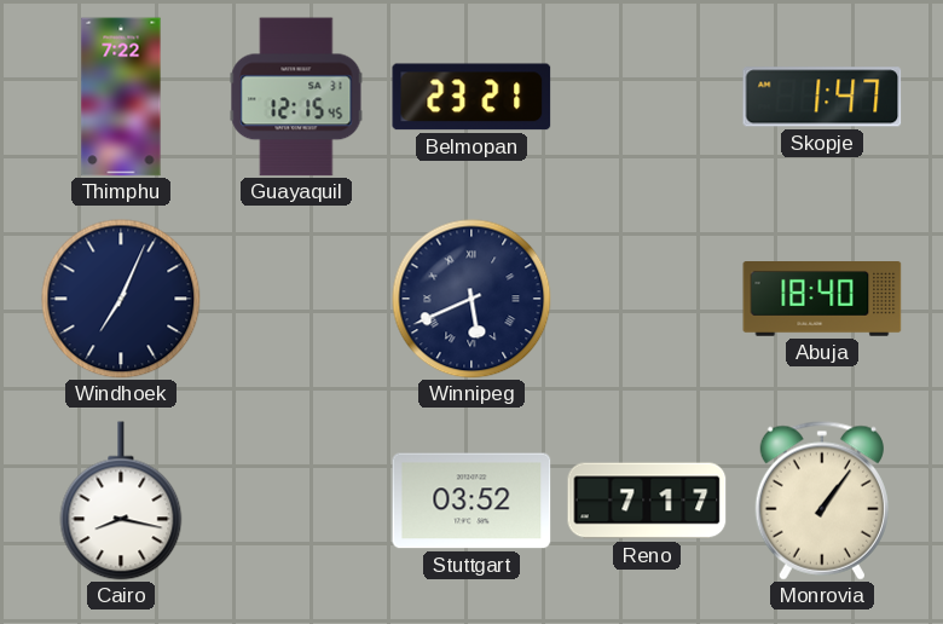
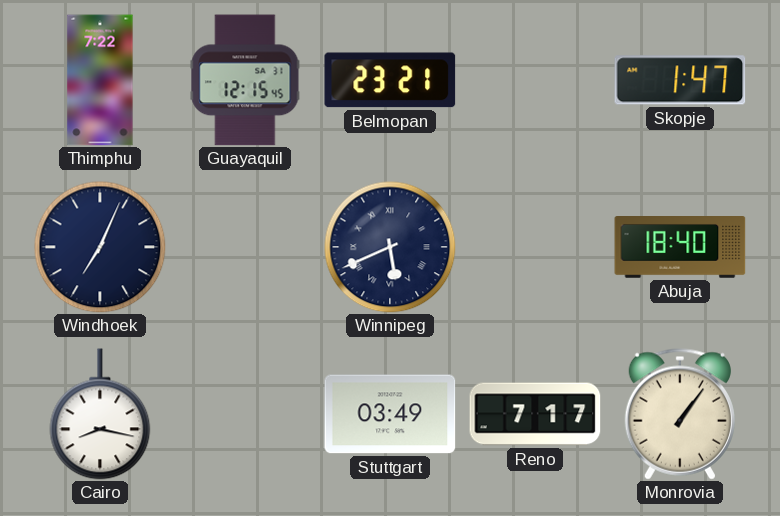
Stuttgart: 03:52 -> 03:49 (390, 414)
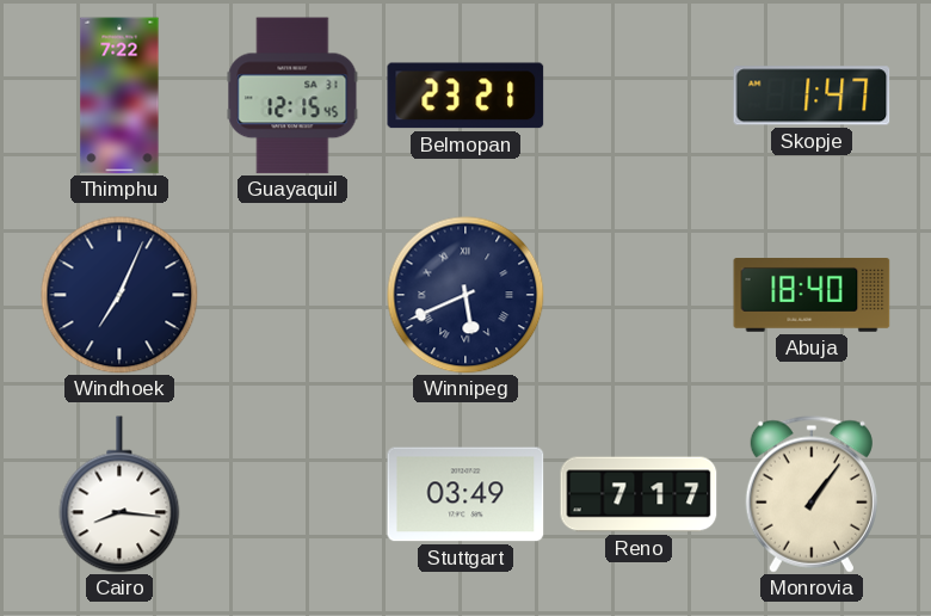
Cairo: 8:17 -> 8:16 (119, 494)
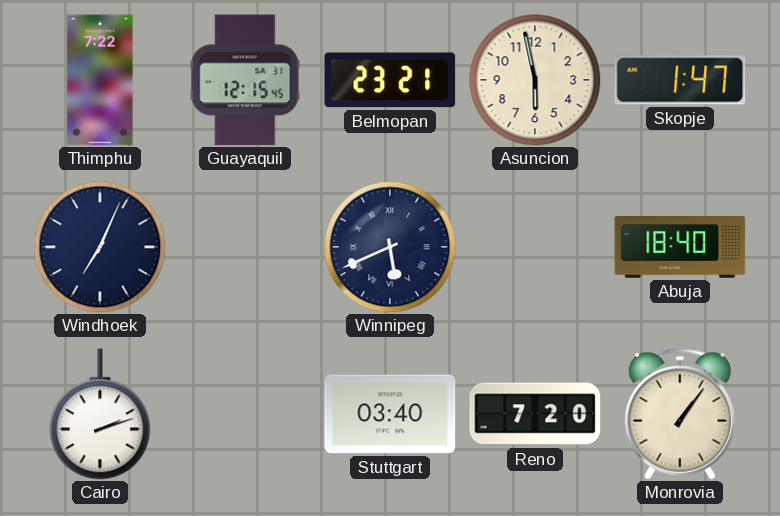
Asuncion: none -> 5:58 (535, 80)
Cairo: 8:16 -> 2:12 (100, 414)
Stuttgart: 03:49 -> 03:40 (390, 414)
Reno: 7:17 -> 7:20 (535, 414)
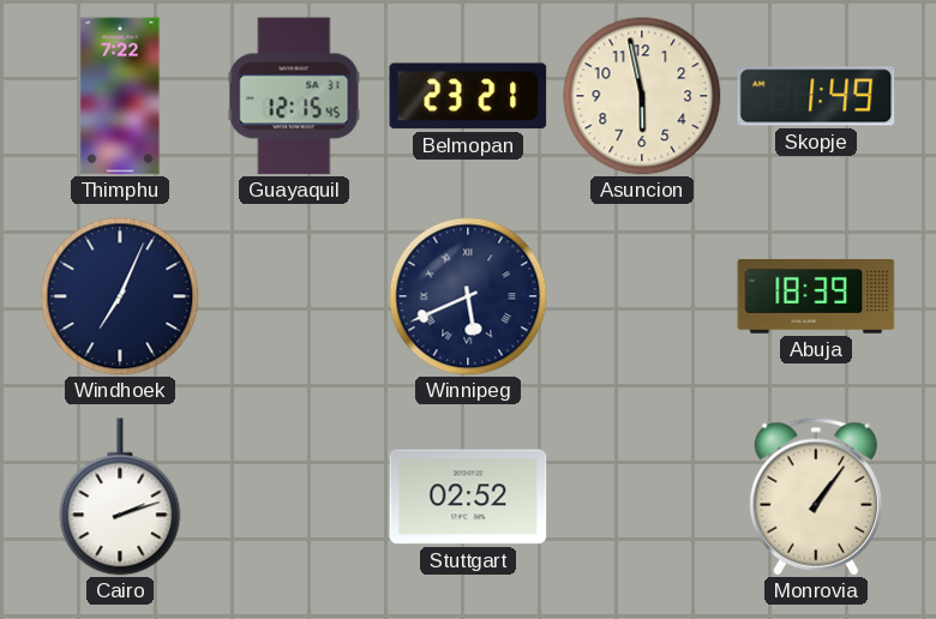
Skopje: 1:47 -> 1:49 (816, 96)
Abuja: 18:40 -> 18:39 (816, 298)
Stuttgart: 03:40 -> 02:52 (468, 497)
Reno: 7:20 -> none (535, 414)
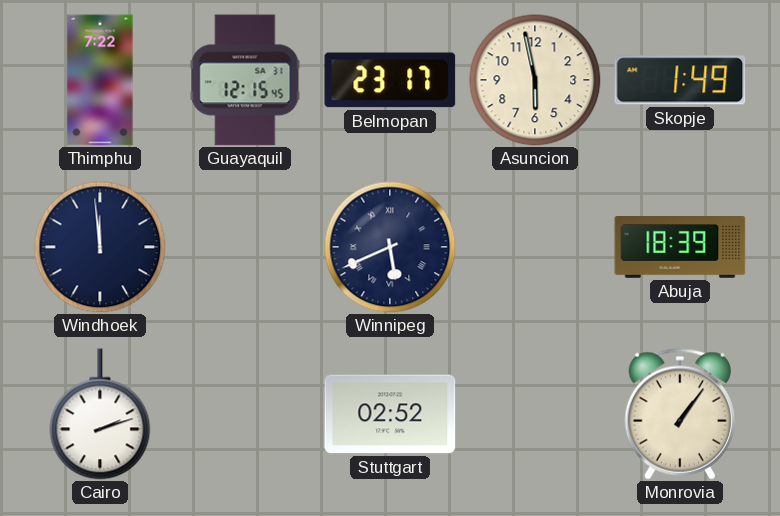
Belmopan: 23:21 -> 23:17 (390, 80)
Windhoek: 7:04 -> 11:59 (100, 247)
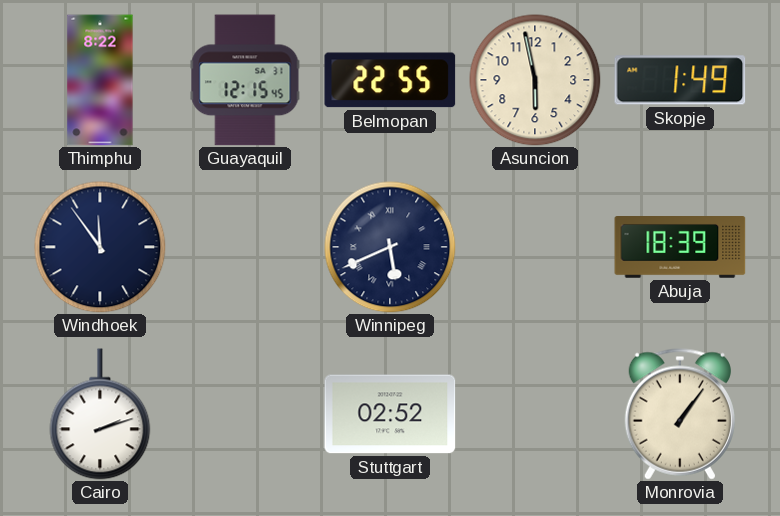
Thimphu: 7:22 -> 8:22 (100, 80)
Belmopan: 23:17 -> 22:55 (390, 80)
Windhoek: 11:59 -> 11:54 (100, 247)
